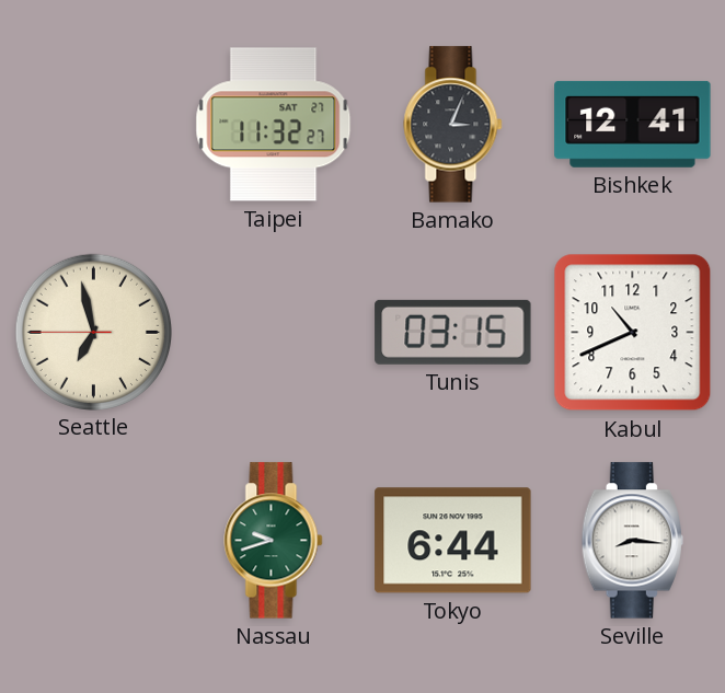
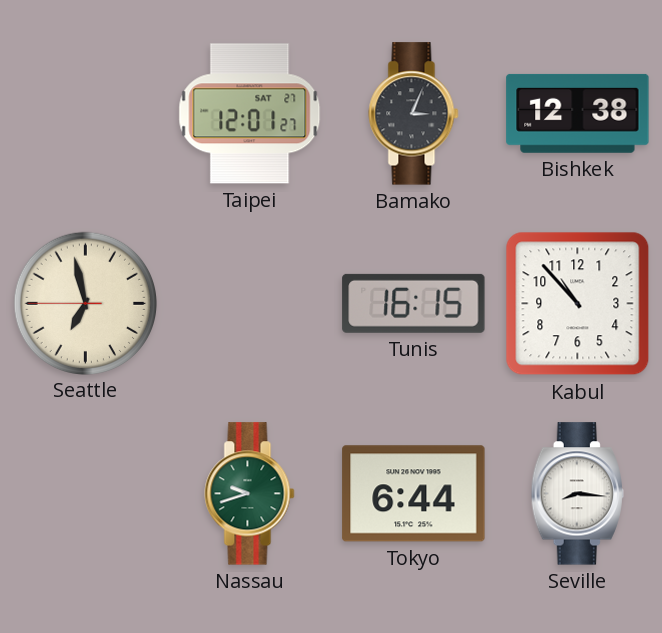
Taipei: 11:32 -> 12:01 (250, 114)
Bishkek: 12:41 -> 12:38 (578, 113)
Tunis: 03:15 -> 16:15 (414, 303)
Kabul: 10:41 -> 10:53 (578, 304)
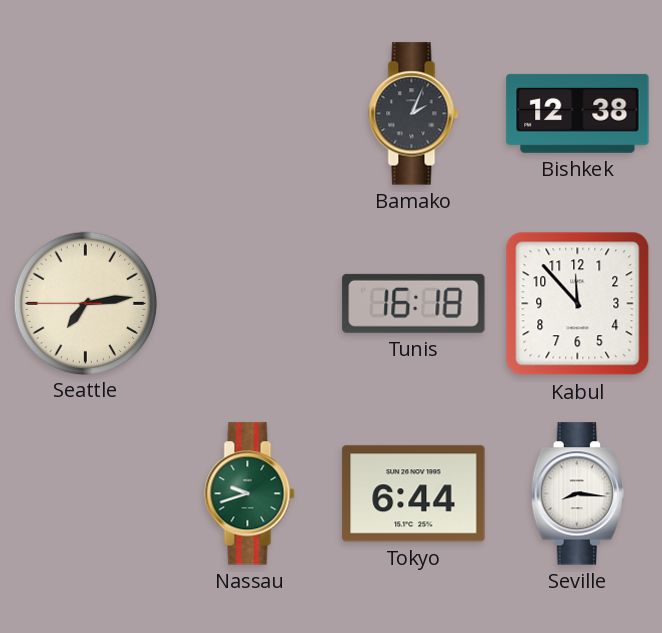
Taipei: 12:01 -> none (250, 114)
Bamako: 3:04 -> 2:04 (414, 114)
Seattle: 6:57 -> 7:13 (85, 303)
Tunis: 16:15 -> 16:18 (414, 303)
Kabul: 10:53 -> 11:53 (578, 304)
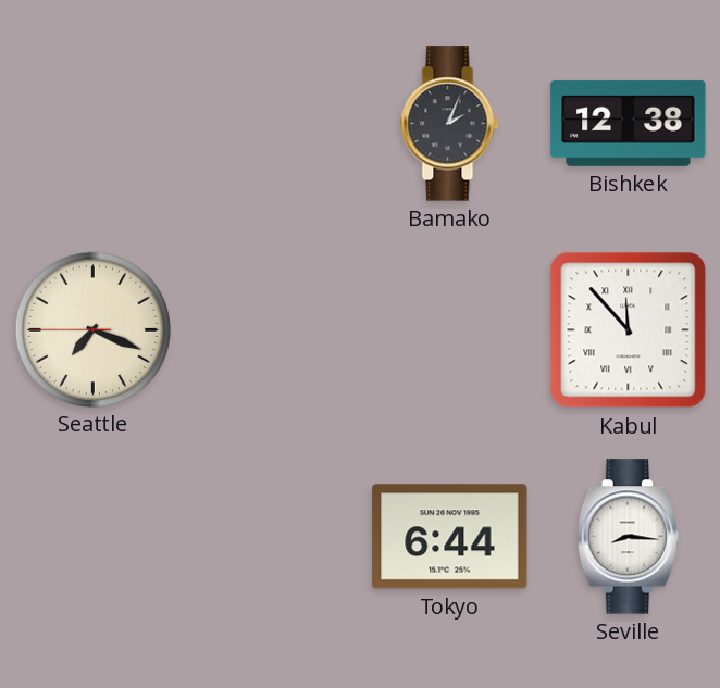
Seattle: 7:13 -> 7:18 (92, 329)
Tunis: 16:18 -> none (414, 303)
Kabul numerals: Arabic -> Roman (629, 330)
Nassau: 9:42 -> none (250, 494)
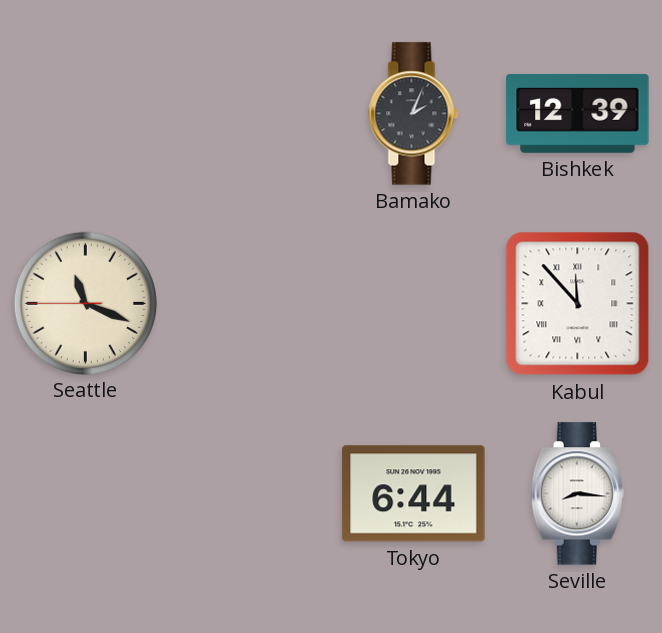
Bishkek: 12:38 -> 12:39 (578, 113)
Seattle: 7:18 -> 11:18 (85, 303)
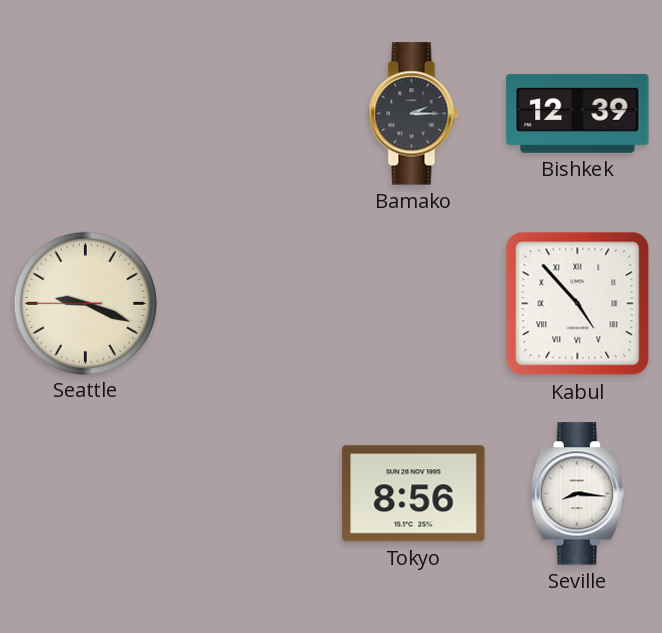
Bamako: 2:04 -> 2:15 (414, 114)
Seattle: 11:18 -> 9:18 (85, 303)
Kabul: 11:53 -> 4:53 (578, 304)
Tokyo: 6:44 -> 8:56 (414, 494)
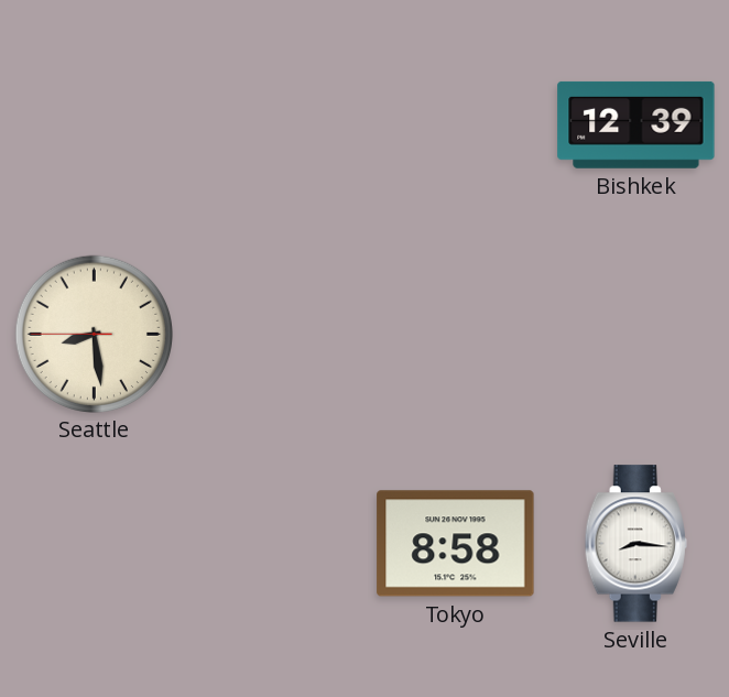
Bamako: 2:15 -> none (414, 114)
Seattle: 9:18 -> 8:28 (94, 334)
Kabul: 4:53 -> none (578, 304)
Tokyo: 8:56 -> 8:58 (456, 544)
